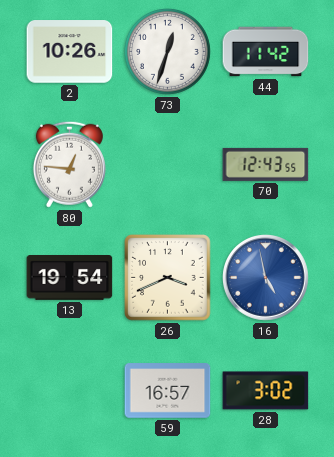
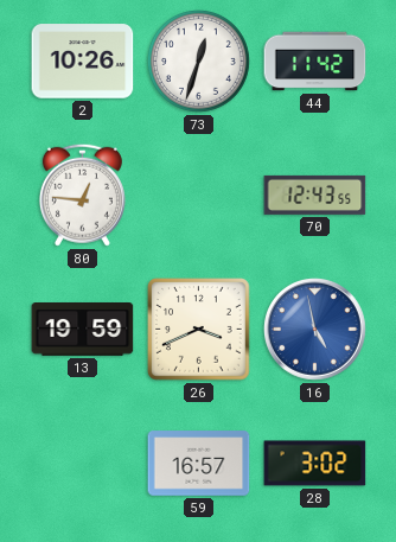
13: 19:54 -> 19:59 (83, 330)
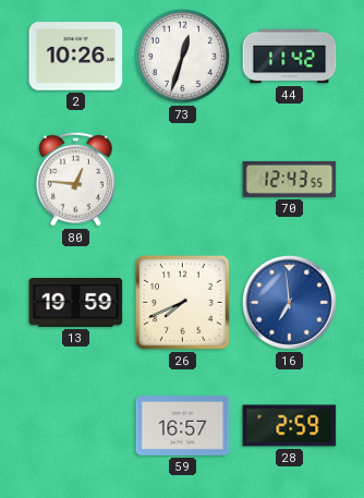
26: 3:41 -> 7:41 (183, 303)
16: 4:58 -> 6:59 (290, 303)
28: 3:02 -> 2:59 (290, 426)
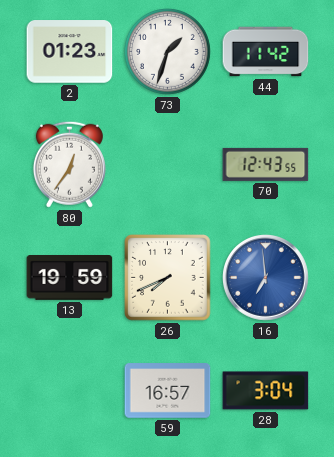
2: 10:26 -> 01:23 (70, 52)
73: 12:33 -> 1:33 (167, 51)
80: 12:46 -> 12:36 (69, 164)
28: 2:59 -> 3:04 (266, 391)
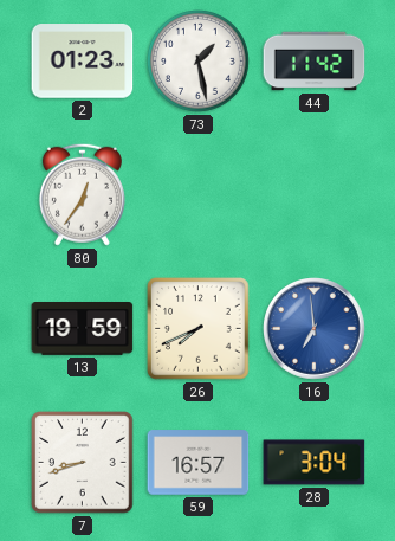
73: 1:33 -> 1:28 (197, 60)
70: 12:43 -> none (266, 164)
7: none -> 8:42 (83, 463)
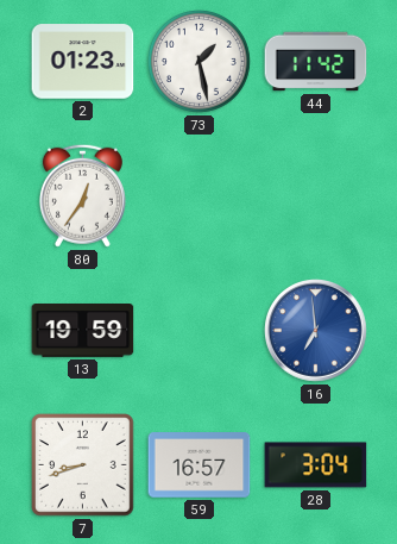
26: 7:41 -> none (199, 329)
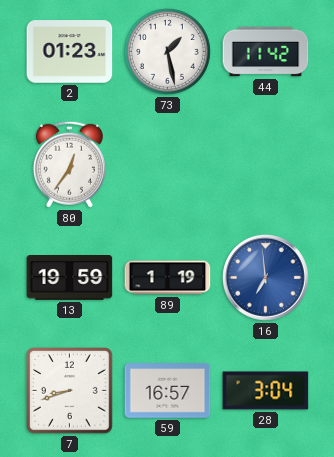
89: none -> 1:19 (168, 278)
